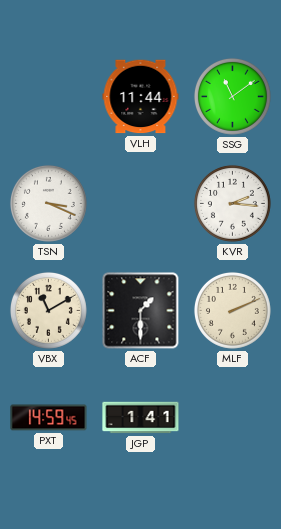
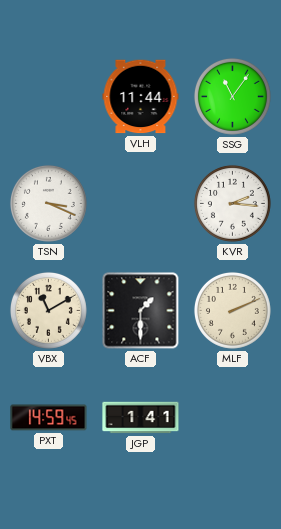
SSG: 11:09 -> 11:06 (232, 96)
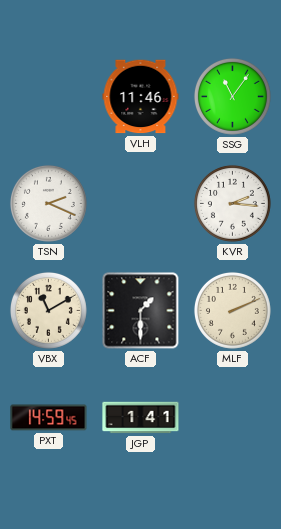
VLH: 11:44 -> 11:46 (141, 97)
TSN: 3:19 -> 2:19 (48, 203)
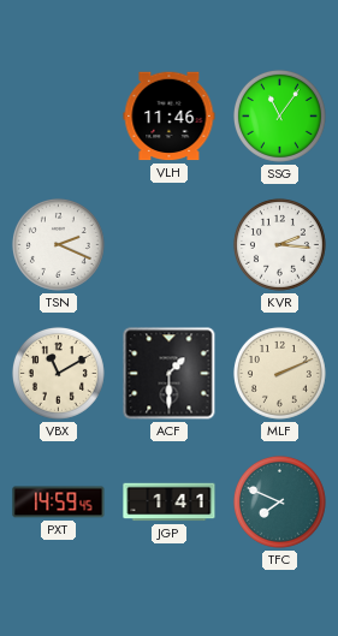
TFC: none -> 7:49 (279, 501)
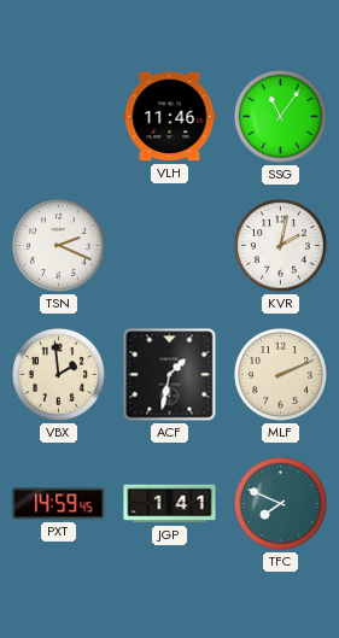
KVR: 2:16 -> 2:02 (280, 245)
VBX: 11:10 -> 1:59 (58, 374)
ACF: 1:30 -> 1:32 (170, 375)
